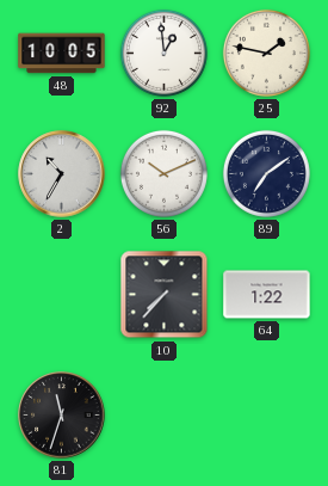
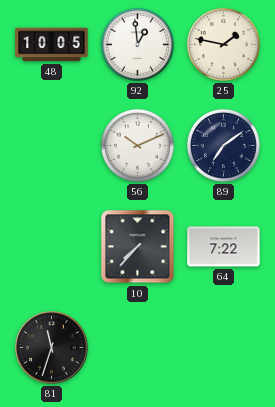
2: 10:35 -> none (62, 174)
64: 1:22 -> 7:22 (224, 247)
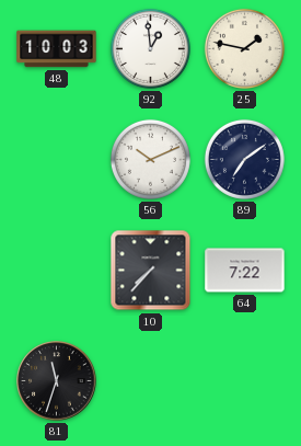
48: 10:05 -> 10:03 (57, 49)
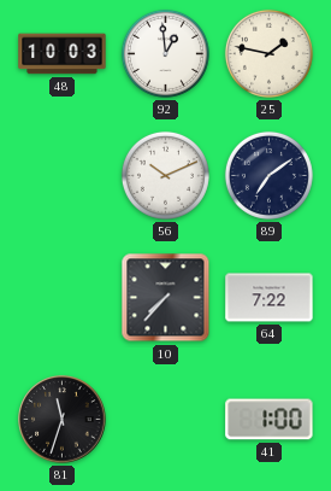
41: none -> 1:00 (270, 420)
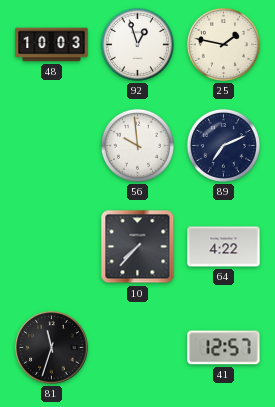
92: 12:59 -> 12:57 (137, 44)
56: 10:11 -> 9:59 (137, 145)
89: 7:09 -> 7:11 (223, 145)
64: 7:22 -> 4:22 (224, 247)
41: 1:00 -> 12:57 (224, 348)
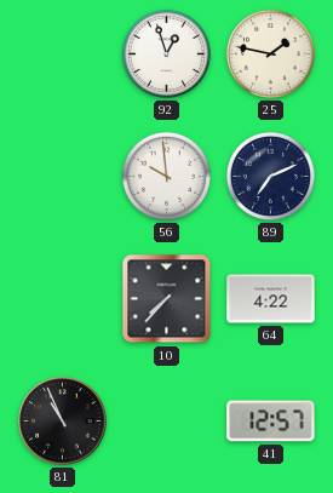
48: 10:03 -> none (52, 45)
81: 11:33 -> 10:56 (63, 422)
